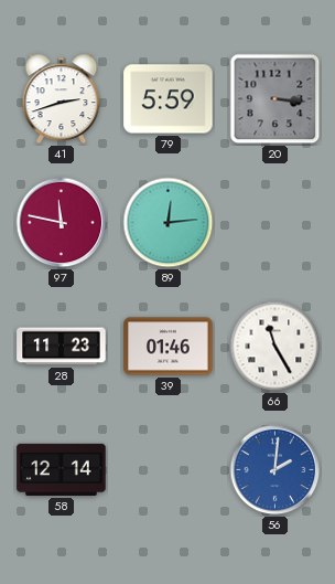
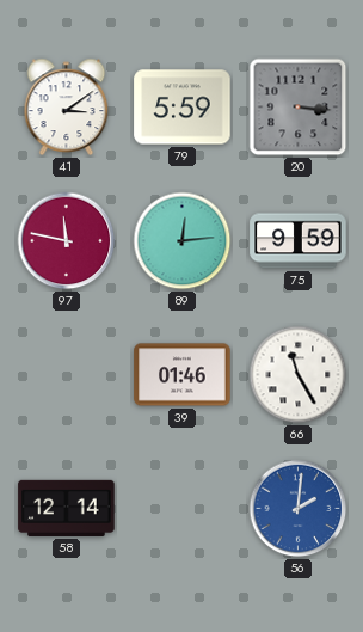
41: 2:42 -> 3:09 (67, 108)
75: none -> 9:59 (299, 241)
28: 11:23 -> none (62, 347)
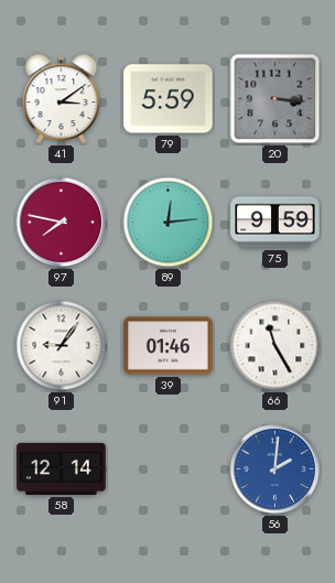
97: 11:47 -> 7:47 (62, 223)
91: none -> 9:06 (62, 346)
